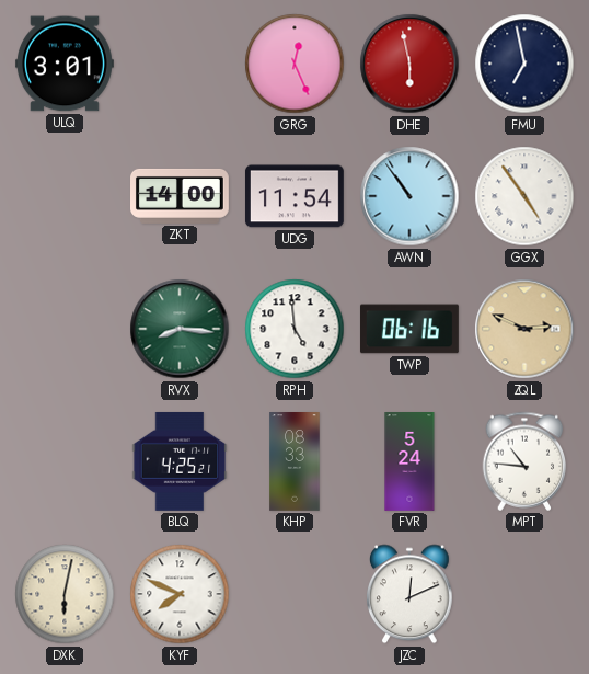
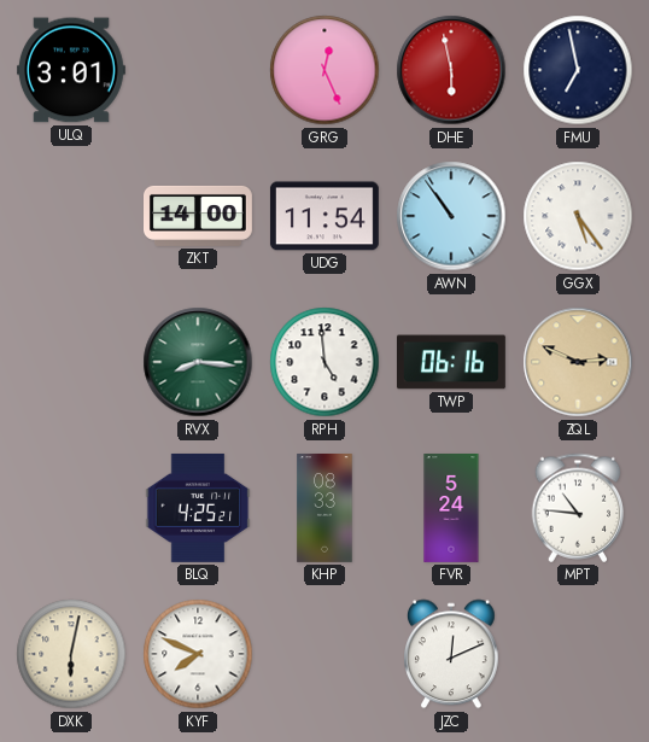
GGX: 4:54 -> 5:24 (578, 216)
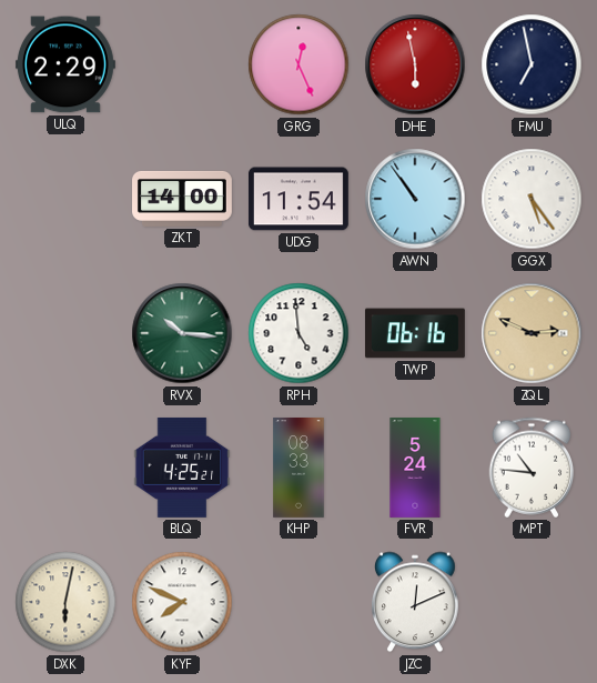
ULQ: 3:01 -> 2:29 (65, 64)
RVX: 8:16 -> 10:16 (182, 333)
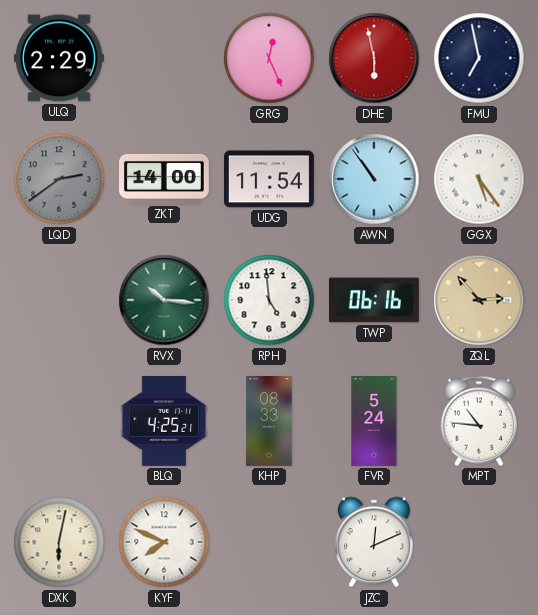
LQD: none -> 2:39 (59, 179)
ZQL: 2:49 -> 2:53 (479, 300)
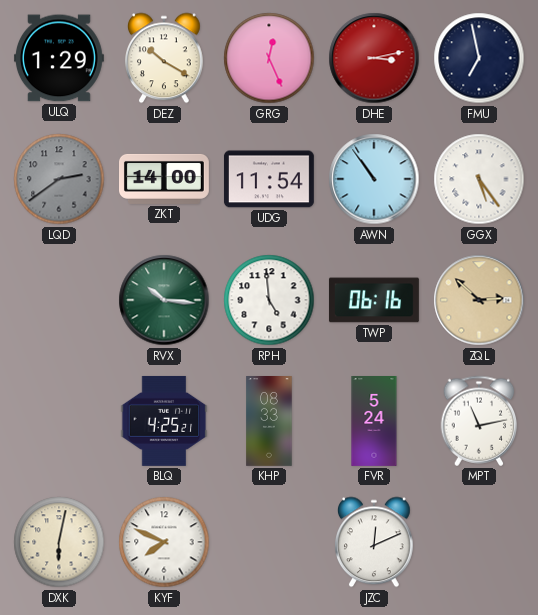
ULQ: 2:29 -> 1:29 (59, 58)
DEZ: none -> 10:20 (165, 58)
DHE: 5:58 -> 3:13 (374, 58)
ZQL: 2:53 -> 2:52 (479, 300)
MPT: 10:46 -> 11:13 (479, 421)
